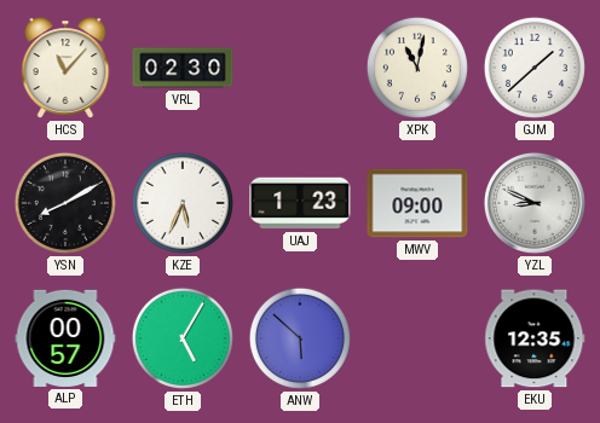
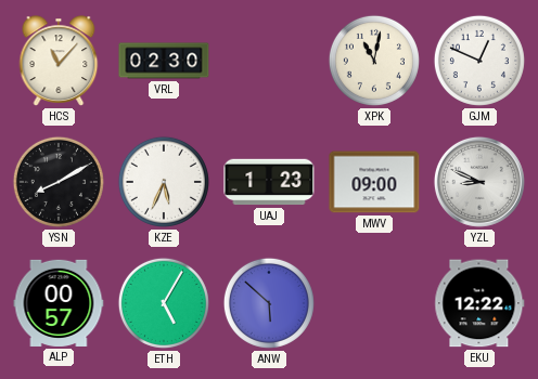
GJM: 1:38 -> 12:49 (479, 61)
EKU: 12:35 -> 12:22 (479, 303)
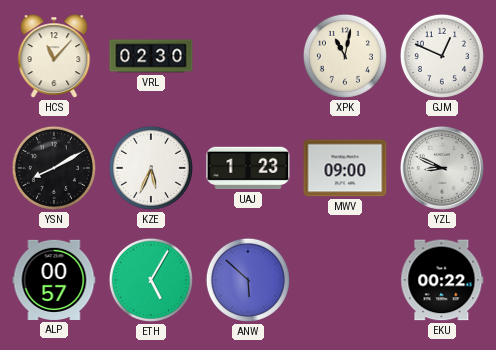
EKU: 12:22 -> 00:22 (442, 280)
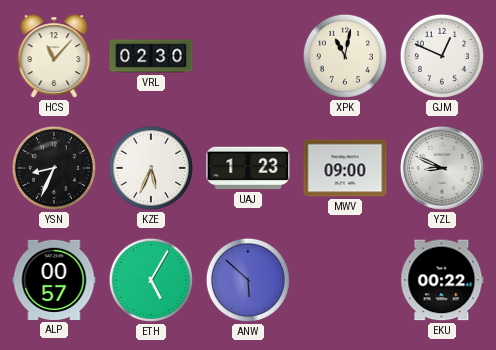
YSN: 8:10 -> 8:34 (54, 168)
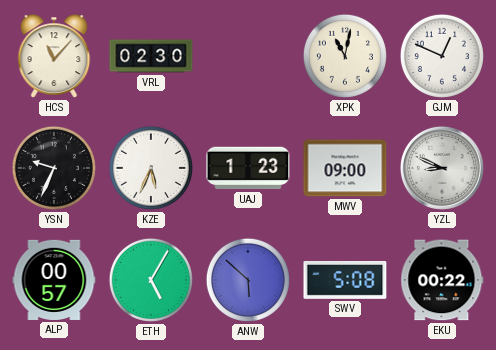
YSN: 8:34 -> 9:34 (54, 168)
SWV: none -> 5:08 (345, 280)
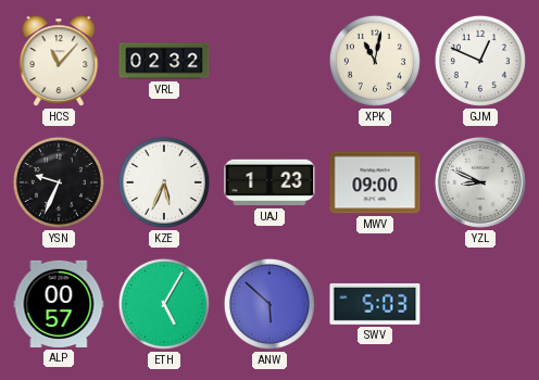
VRL: 02:30 -> 02:32 (164, 61)
SWV: 5:08 -> 5:03 (375, 304)
EKU: 00:22 -> none (442, 280)
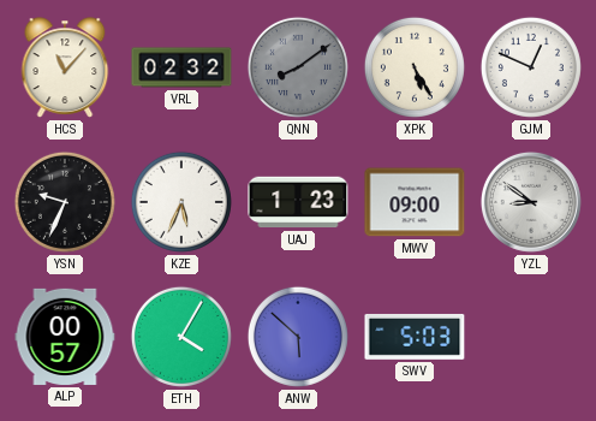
QNN: none -> 8:09 (298, 67)
XPK: 11:02 -> 5:25 (415, 67)
YZL: 8:49 -> 8:51 (531, 202)
ETH: 5:05 -> 4:05 (181, 337)
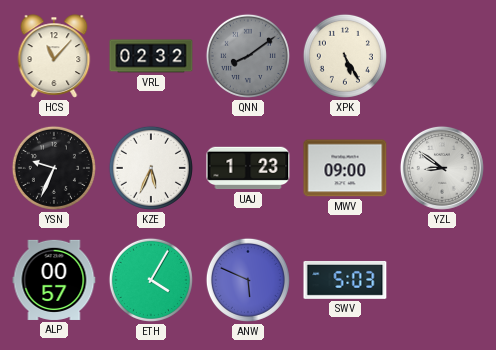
GJM: 12:49 -> none (531, 67)
ANW: 5:52 -> 5:49 (248, 280)
